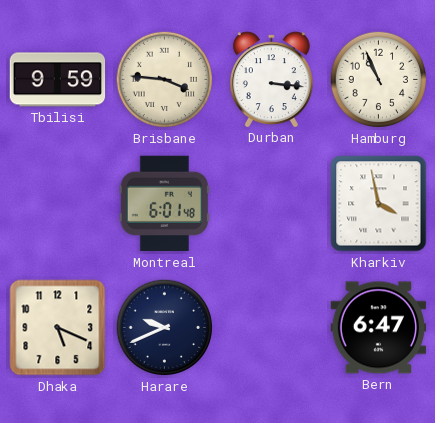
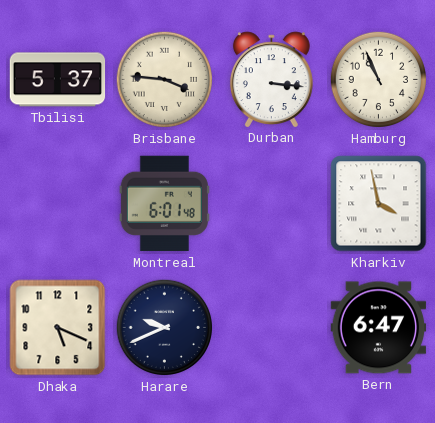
Tbilisi: 9:59 -> 5:37 (58, 80)
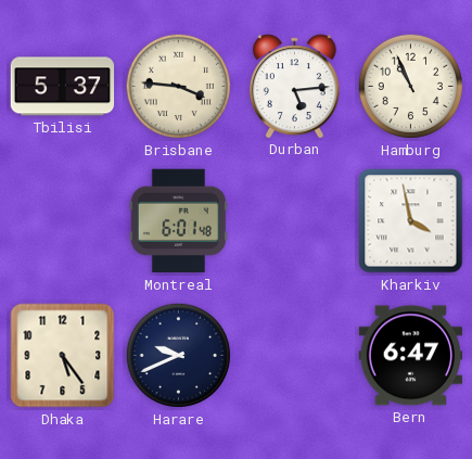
Durban: 3:16 -> 5:14 (294, 86)
Dhaka: 5:19 -> 5:24 (63, 356)
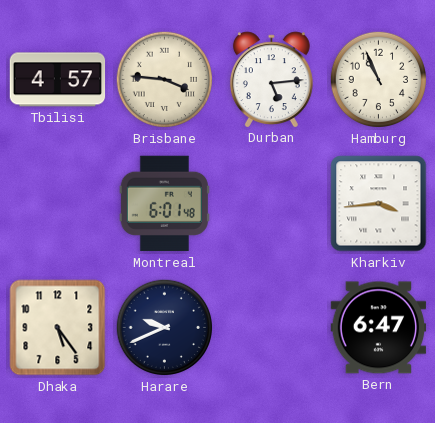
Tbilisi: 5:37 -> 4:57 (58, 80)
Kharkiv: 3:58 -> 3:44 (379, 204)
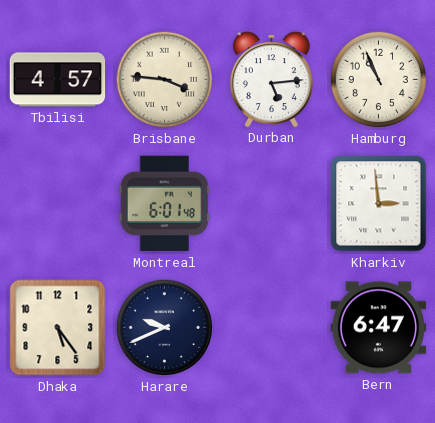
Kharkiv: 3:44 -> 2:59 (379, 204)
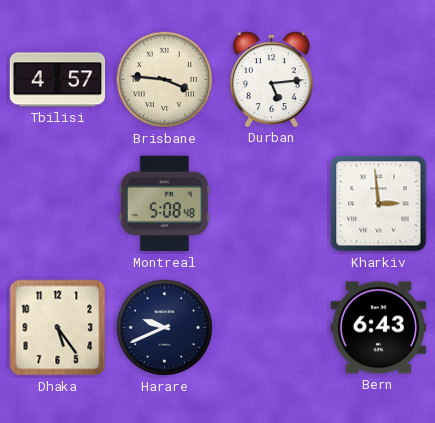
Hamburg: 10:56 -> none (379, 80)
Montreal: 6:01 -> 5:08 (164, 204)
Bern: 6:47 -> 6:43 (379, 328)
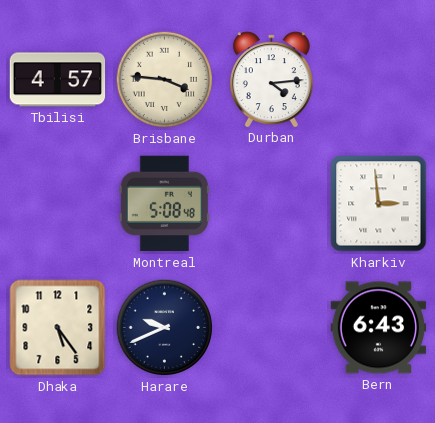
Durban: 5:14 -> 4:14 (271, 79)
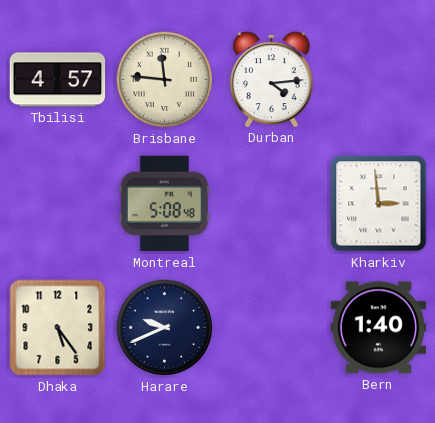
Brisbane: 3:46 -> 11:46 (165, 80)
Bern: 6:43 -> 1:40 (379, 328)
